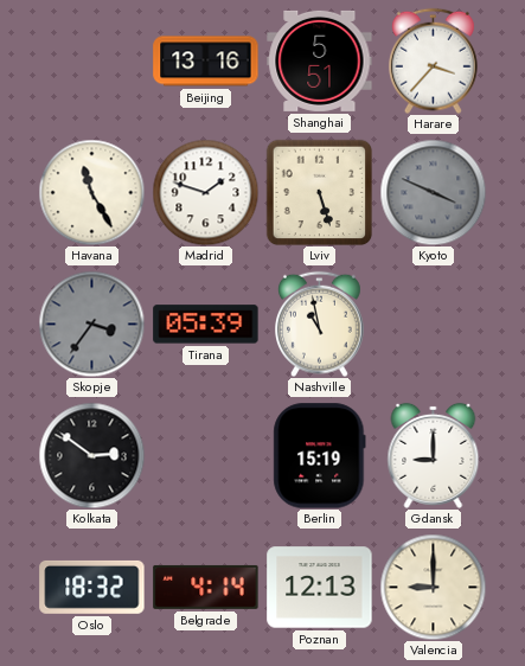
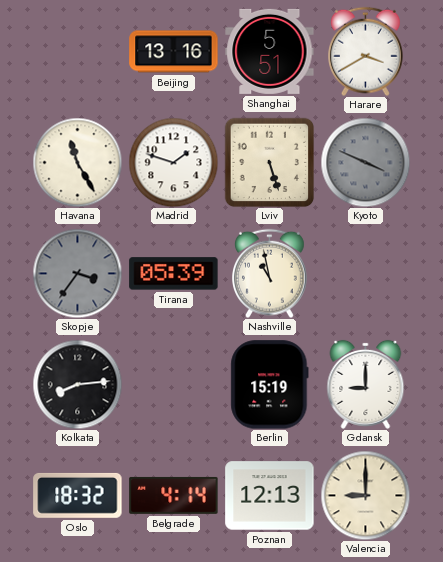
Harare: 3:37 -> 3:40 (366, 51)
Kolkata: 2:51 -> 8:14 (77, 384)
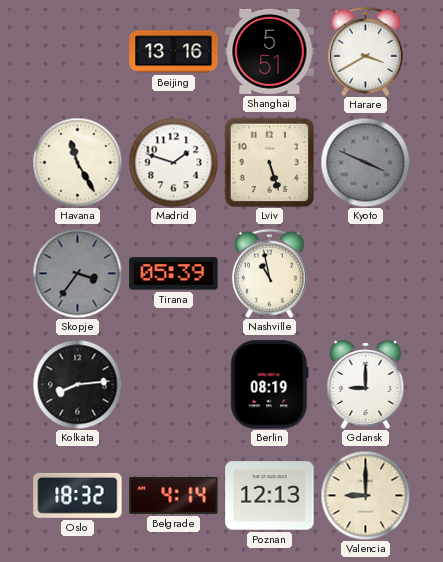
Berlin: 15:19 -> 08:19 (270, 385)
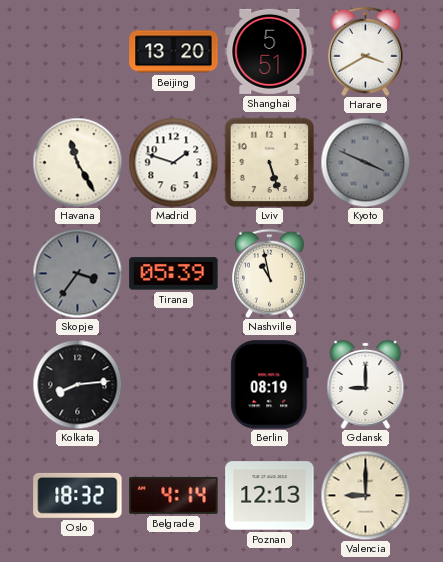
Beijing: 13:16 -> 13:20 (174, 52)
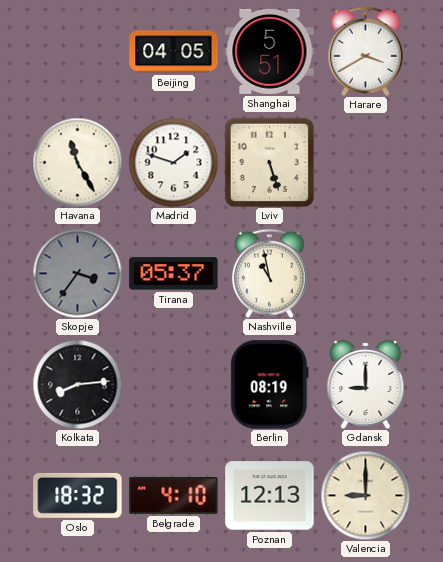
Beijing: 13:20 -> 04:05 (174, 52)
Kyoto: 3:49 -> none (365, 162)
Tirana: 05:39 -> 05:37 (174, 274)
Belgrade: 4:14 -> 4:10 (174, 495)
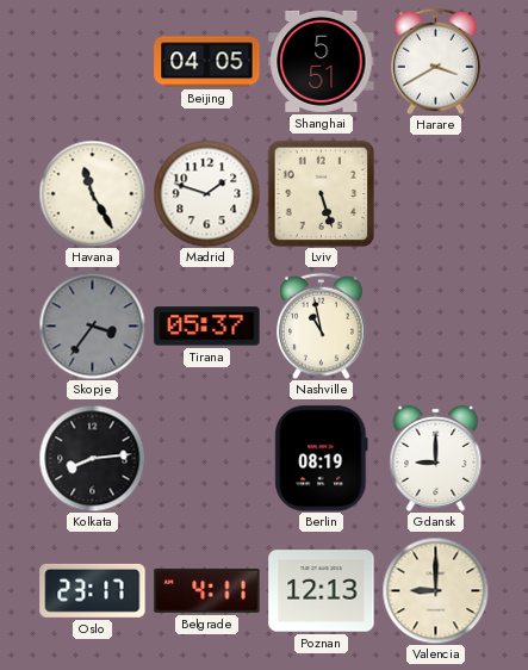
Oslo: 18:32 -> 23:17 (93, 590)
Belgrade: 4:10 -> 4:11 (207, 590)
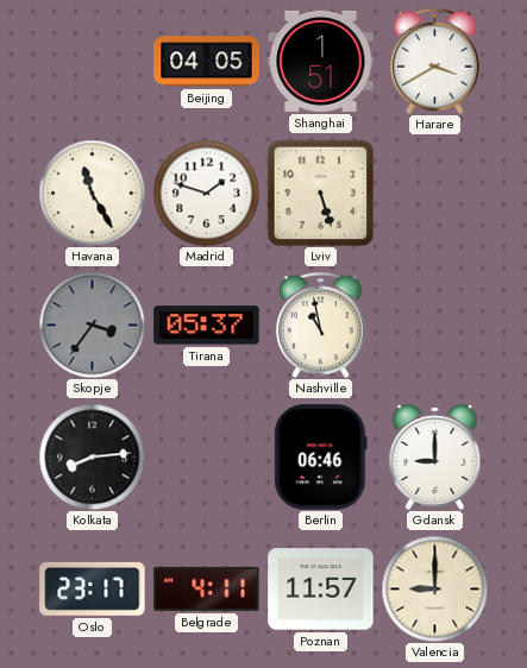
Shanghai: 5:51 -> 1:51 (321, 61)
Berlin: 08:19 -> 06:46 (321, 458)
Poznan: 12:13 -> 11:57 (321, 590)
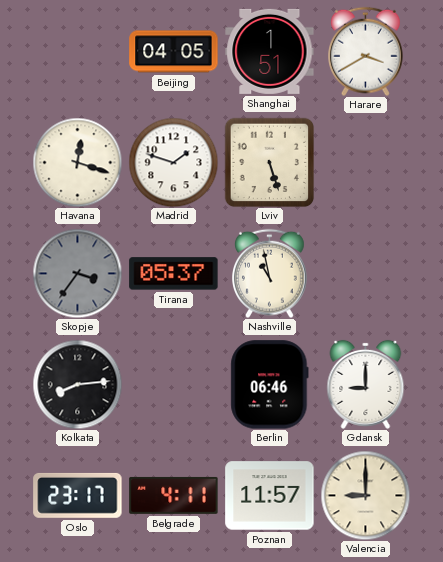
Havana: 11:25 -> 12:18 (77, 162)
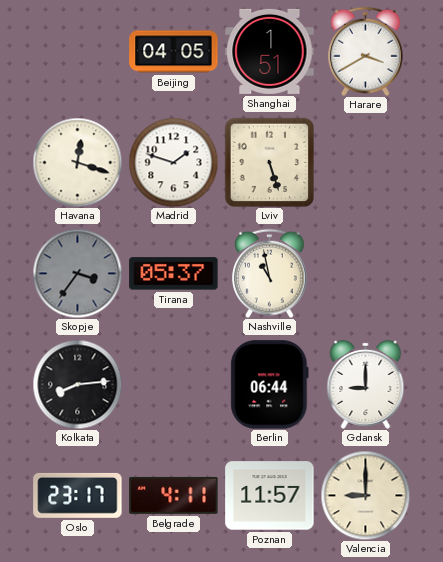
Berlin: 06:46 -> 06:44 (270, 385)
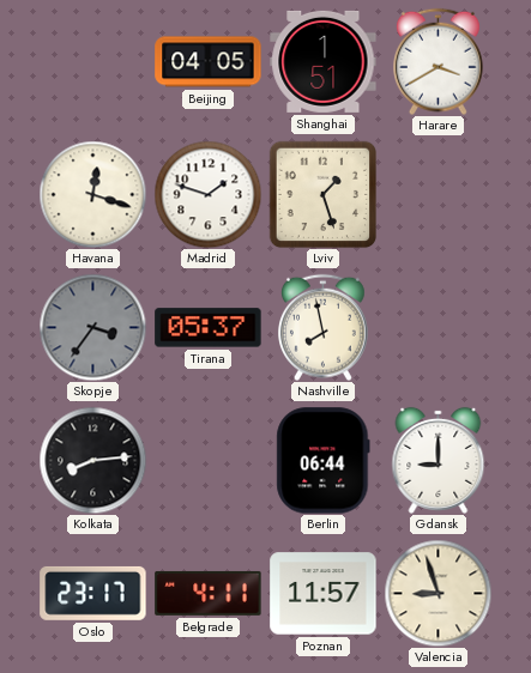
Lviv: 5:27 -> 1:27 (322, 194)
Nashville: 10:58 -> 7:58 (324, 327)
Valencia: 9:00 -> 8:57 (438, 593)
